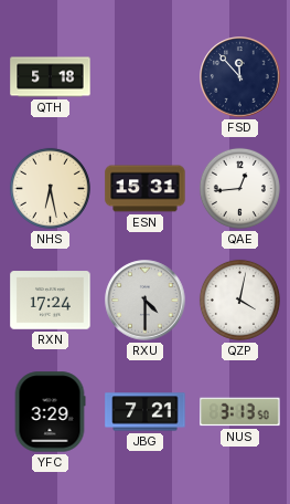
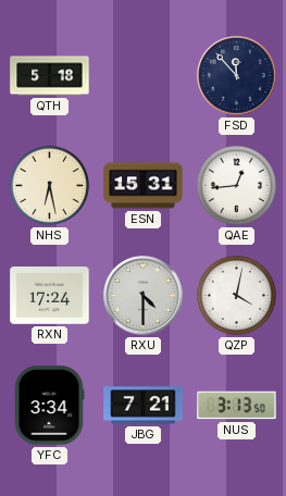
YFC: 3:29 -> 3:34 (49, 406)
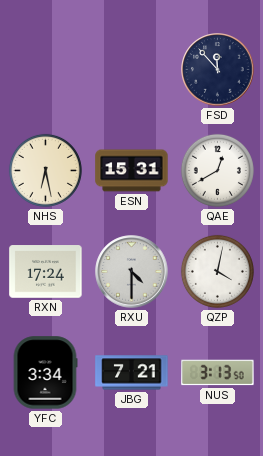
QTH: 5:18 -> none (50, 76)
QAE: 12:44 -> 12:40 (217, 170)
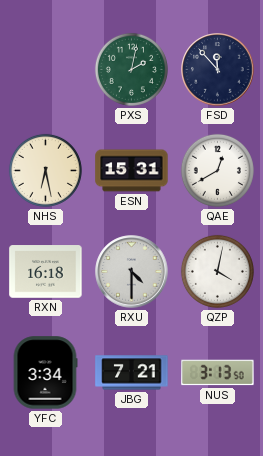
PXS: none -> 2:02 (131, 69)
RXN: 17:24 -> 16:18 (46, 272)
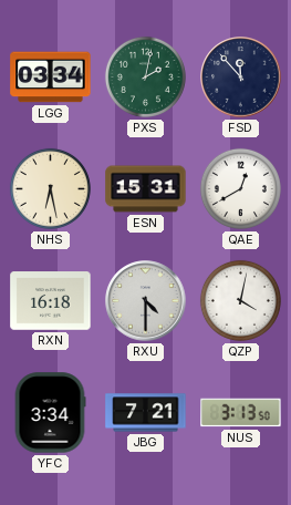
LGG: none -> 03:34 (51, 78)
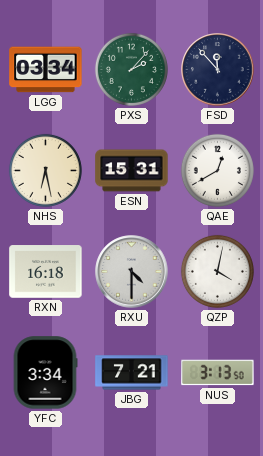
PXS: 2:02 -> 2:07 (131, 69)
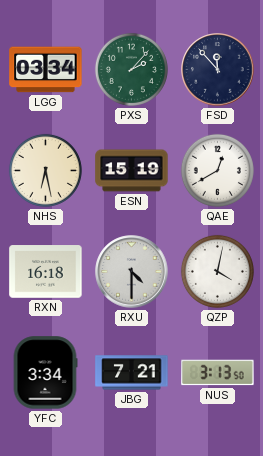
ESN: 15:31 -> 15:19 (132, 171)
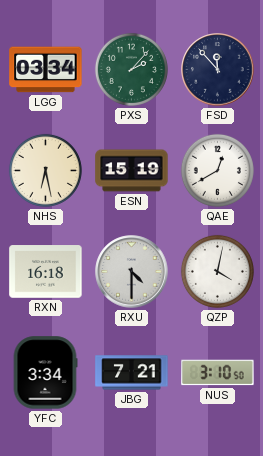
NUS: 3:13 -> 3:10 (218, 373)
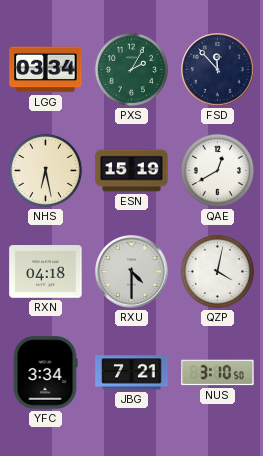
PXS: 2:07 -> 2:05 (131, 69)
RXN: 16:18 -> 04:18 (46, 272)
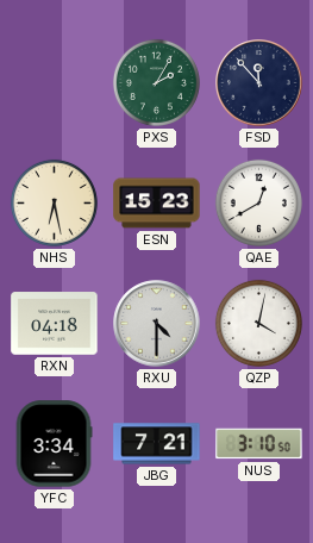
LGG: 03:34 -> none (46, 70)
ESN: 15:19 -> 15:23 (157, 204)
